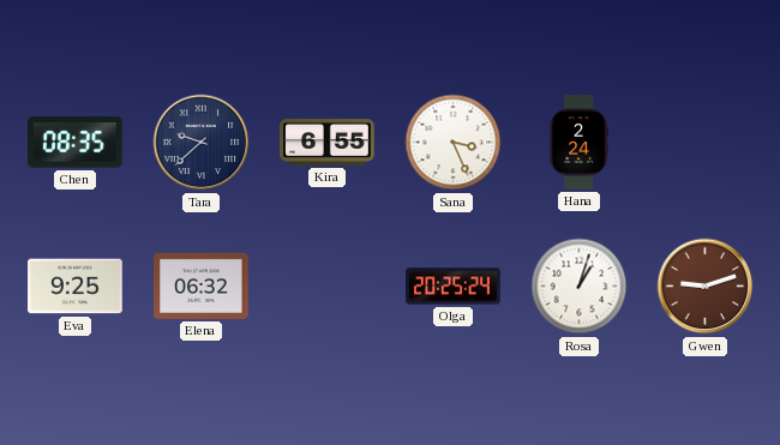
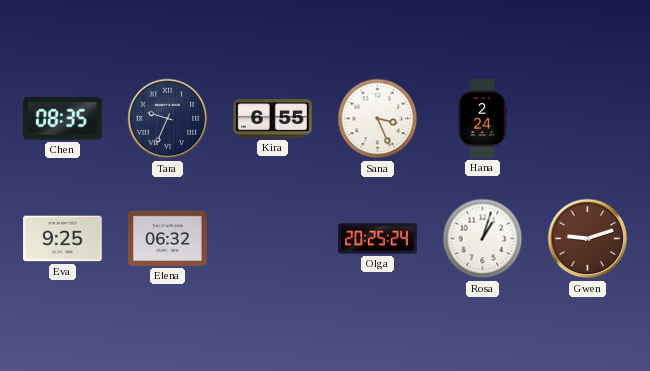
Tara: 9:38 -> 9:34 (168, 119)
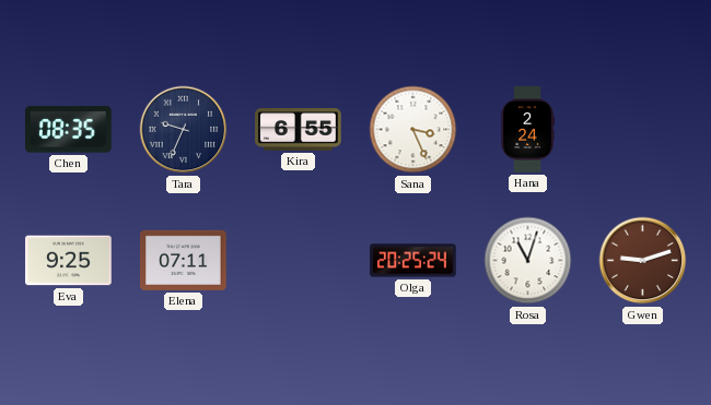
Elena: 06:32 -> 07:11 (184, 260)
Rosa: 1:03 -> 11:03 (528, 261)
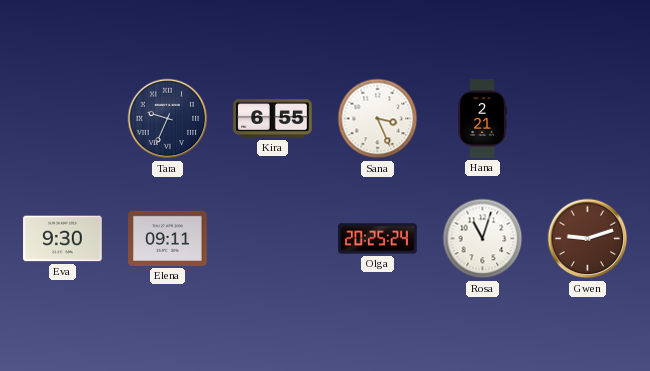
Chen: 08:35 -> none (69, 130)
Hana: 2:24 -> 2:21 (482, 119)
Eva: 9:25 -> 9:30 (63, 239)
Elena: 07:11 -> 09:11 (168, 238)
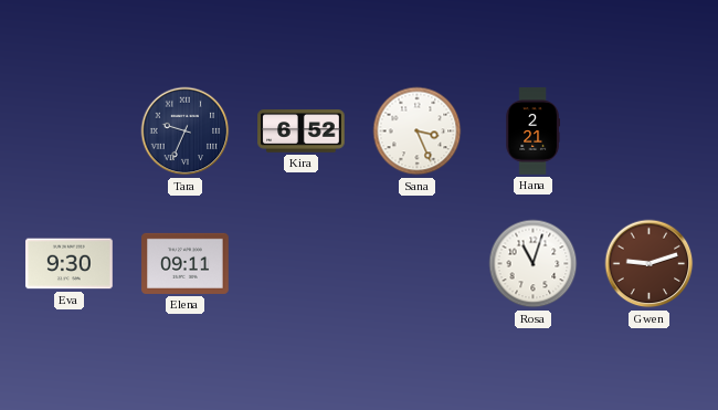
Kira: 6:55 -> 6:52 (302, 132)
Olga: 20:25 -> none (378, 239)
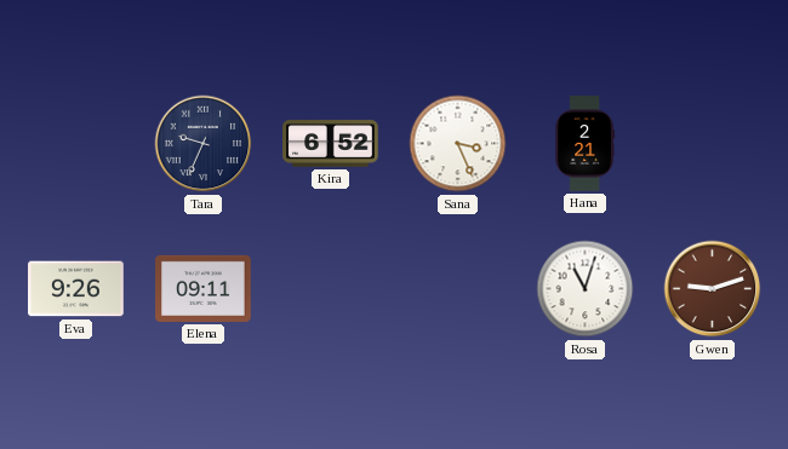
Eva: 9:30 -> 9:26 (76, 289)
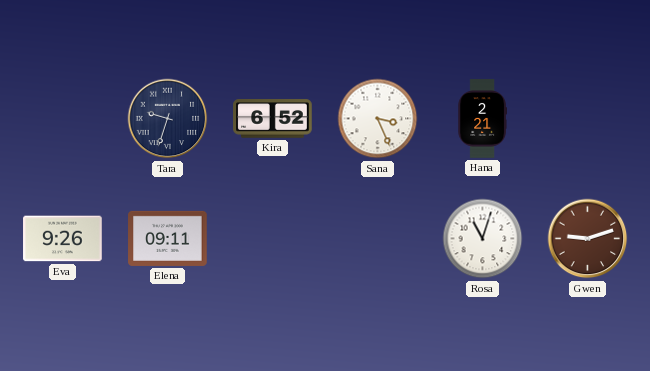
Tara: 9:34 -> 9:33 (168, 119)
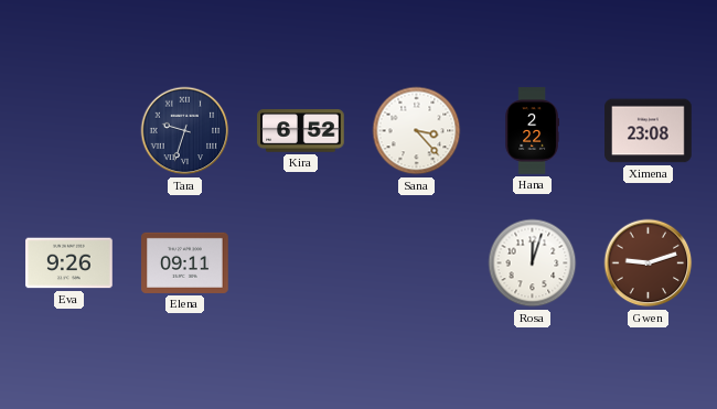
Sana: 3:26 -> 3:23 (417, 131)
Hana: 2:21 -> 2:22 (532, 131)
Ximena: none -> 23:08 (649, 131)
Rosa: 11:03 -> 12:03 (533, 263)
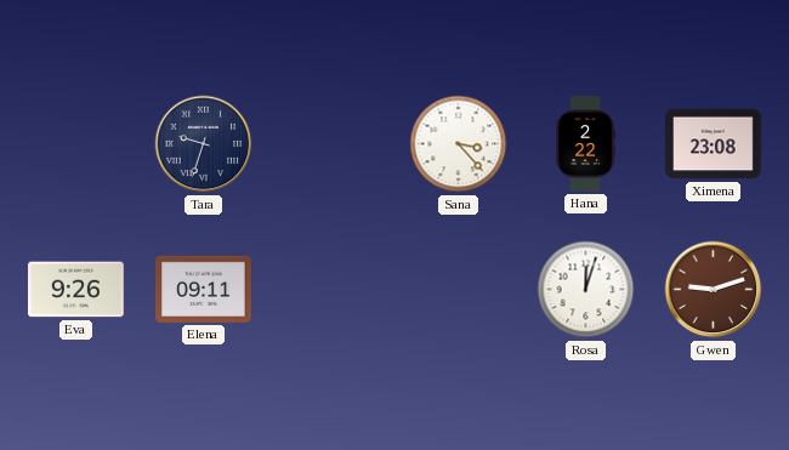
Kira: 6:52 -> none (301, 131)
